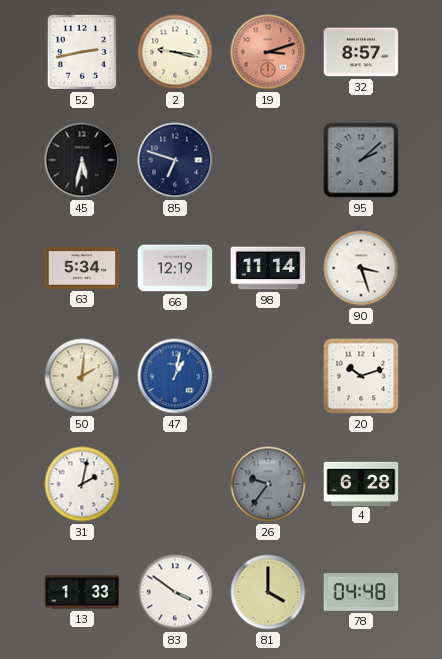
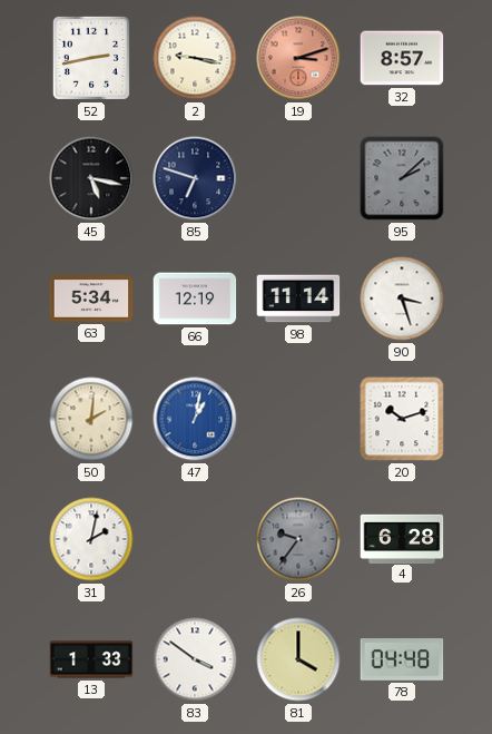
45: 5:32 -> 5:17 (91, 178)
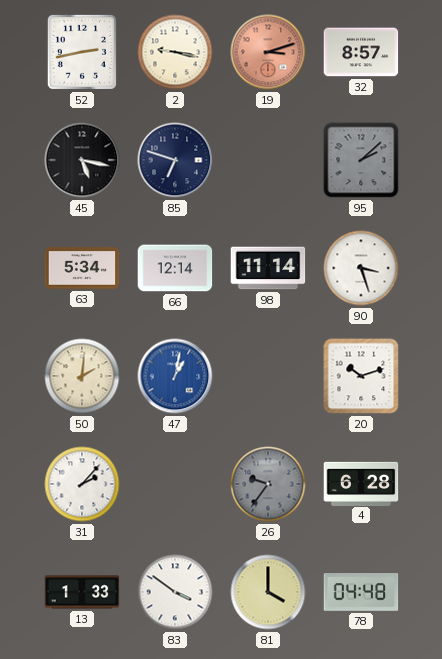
66: 12:19 -> 12:14 (175, 268)
31: 2:02 -> 2:07 (82, 484)
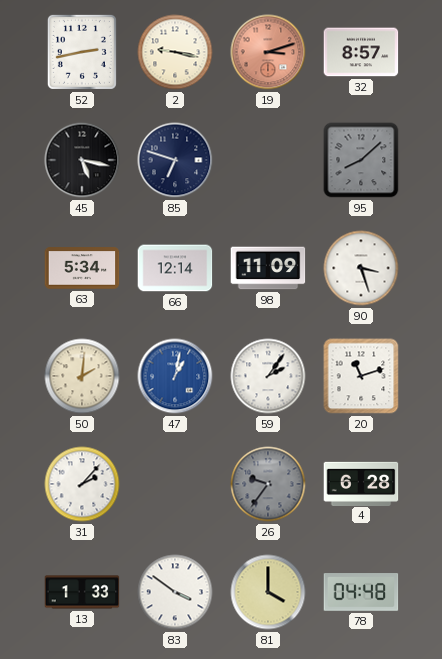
95: 2:08 -> 8:08 (361, 160)
98: 11:14 -> 11:09 (268, 268)
59: none -> 2:06 (268, 376)
20: 10:12 -> 11:12 (361, 376)
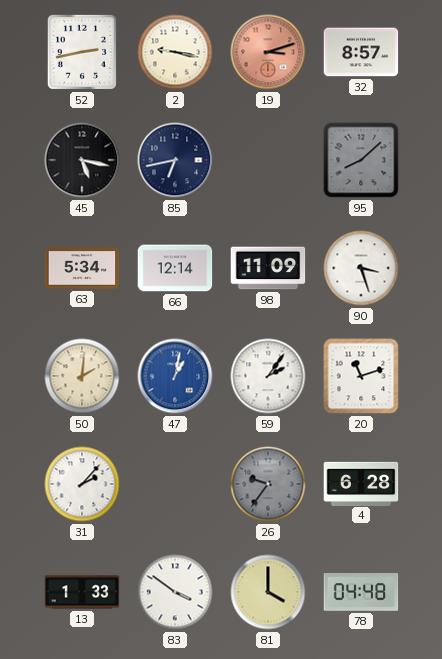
85: 6:48 -> 6:43 (175, 160)
